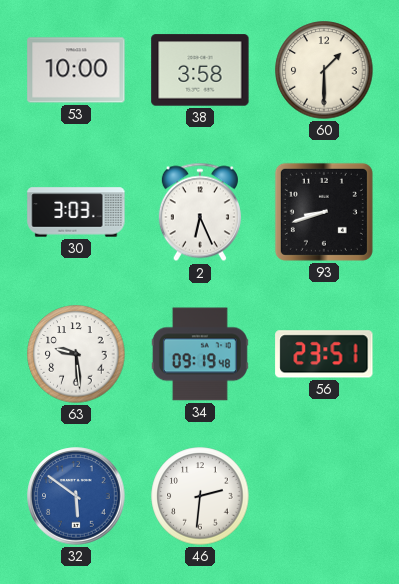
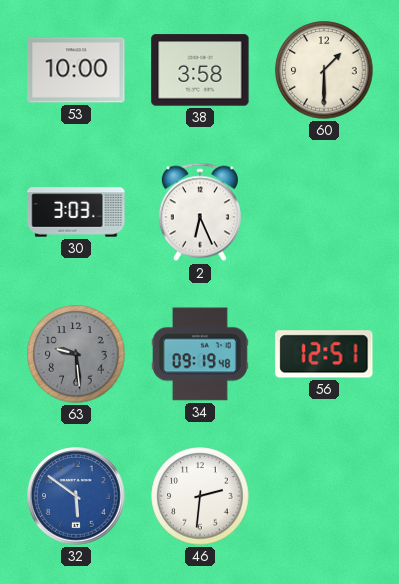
93: 8:42 -> none (324, 212)
63 dial: white -> grey (76, 354)
56: 23:51 -> 12:51 (324, 354)
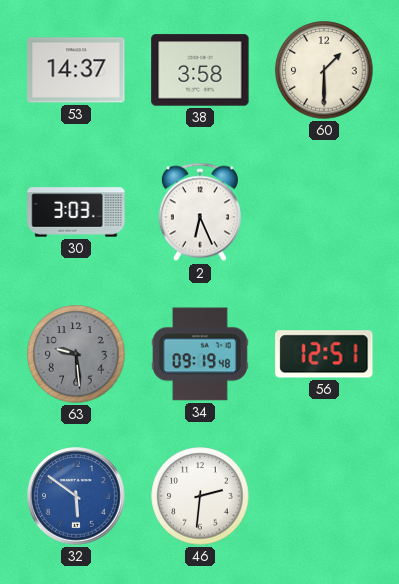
53: 10:00 -> 14:37 (76, 70)
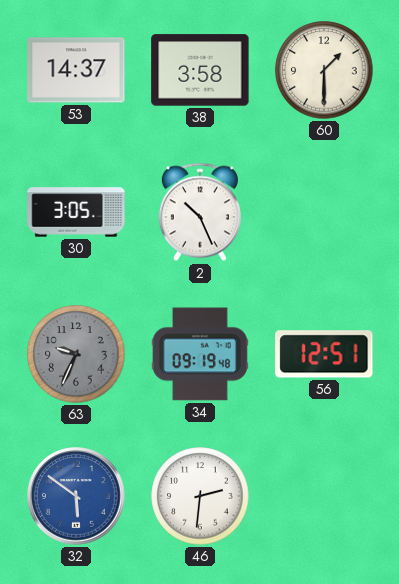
30: 3:03 -> 3:05 (76, 212)
2: 6:26 -> 10:26 (200, 212)
63: 9:29 -> 9:34 (76, 354)
